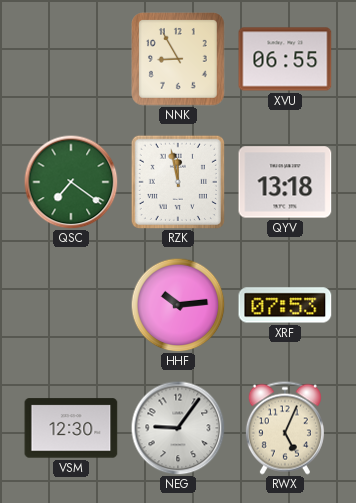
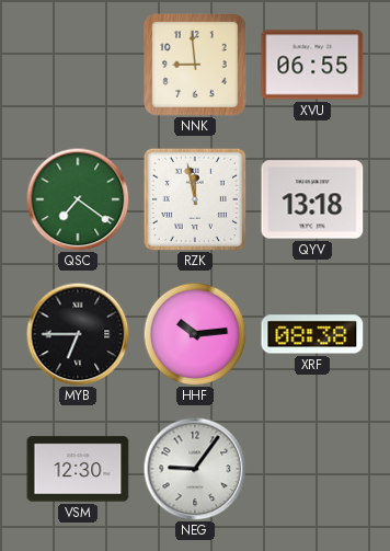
NNK: 8:55 -> 8:59 (196, 66)
MYB: none -> 6:45 (78, 334)
XRF: 07:53 -> 08:38 (312, 334)
RWX: 5:04 -> none (285, 428)
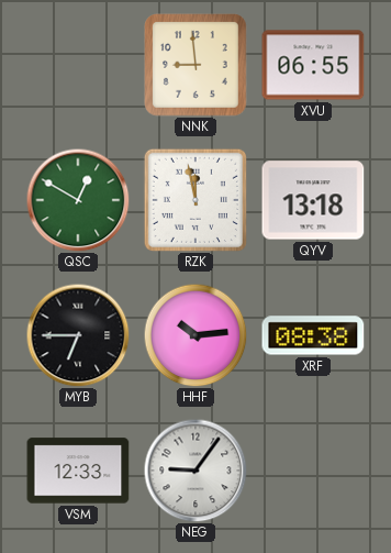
QSC: 7:21 -> 12:50 (78, 200)
VSM: 12:30 -> 12:33 (78, 471)
